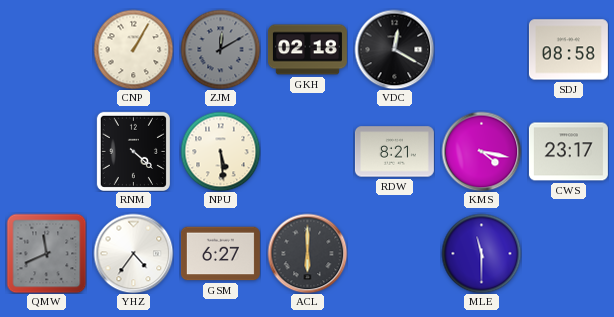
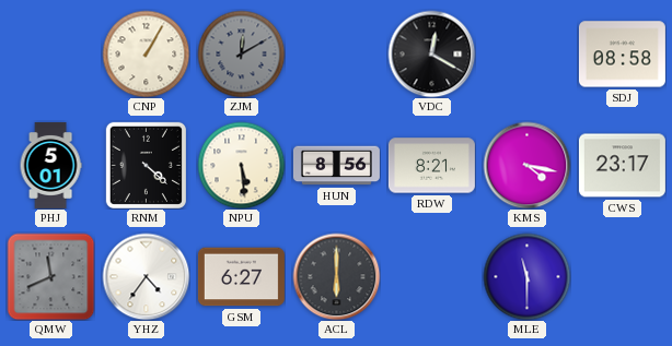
GKH: 02:18 -> none (307, 50)
PHJ: none -> 5:01 (50, 165)
HUN: none -> 8:56 (336, 166)
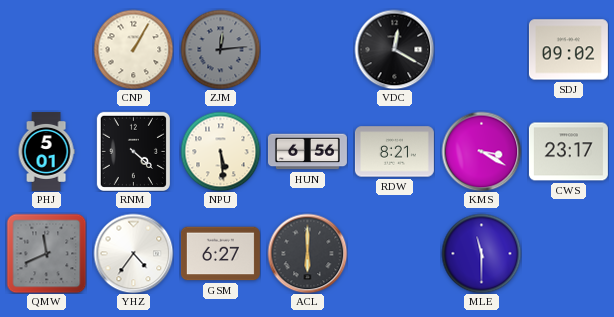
ZJM: 12:10 -> 12:14 (220, 49)
SDJ: 08:58 -> 09:02 (568, 50)
HUN: 8:56 -> 6:56 (307, 152)
KMS: 4:17 -> 3:20 (481, 151)
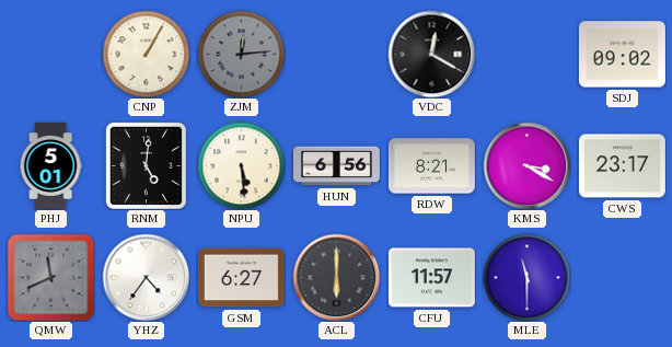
RNM: 4:22 -> 5:01 (146, 165)
CFU: none -> 11:57 (431, 278)
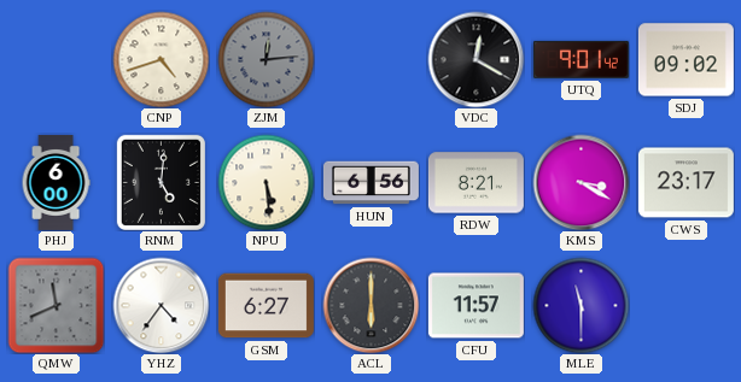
CNP: 1:05 -> 4:42 (161, 59)
UTQ: none -> 9:01 (580, 59)
PHJ: 5:01 -> 6:00 (56, 182)
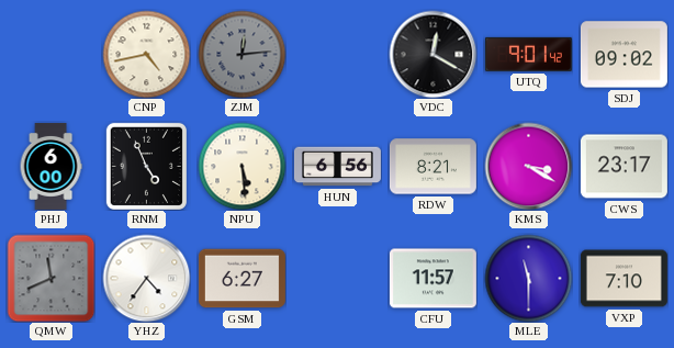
CNP: 4:42 -> 4:43 (146, 54)
RNM: 5:01 -> 4:56 (146, 166)
ACL: 6:00 -> none (370, 305)
VXP: none -> 7:10 (624, 279)
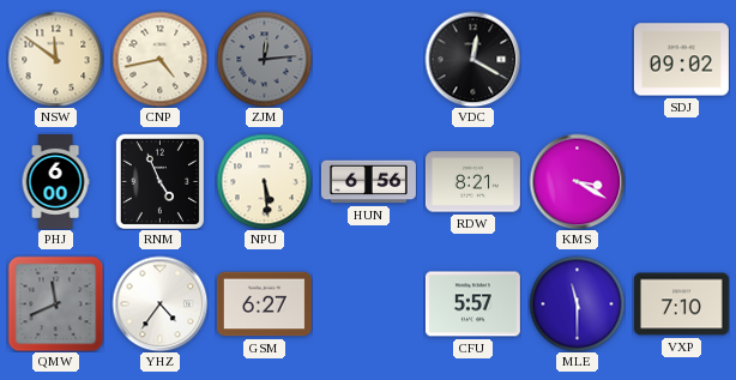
NSW: none -> 11:51 (55, 59)
UTQ: 9:01 -> none (528, 54)
CWS: 23:17 -> none (624, 167)
CFU: 11:57 -> 5:57 (472, 304)
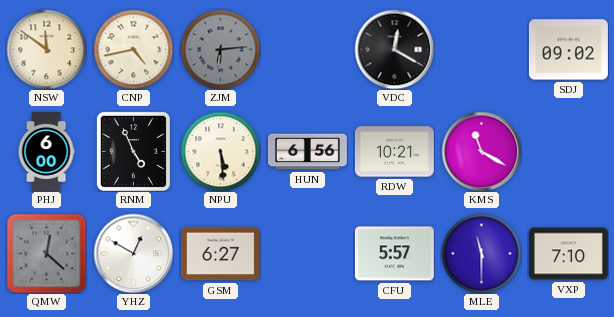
ZJM: 12:14 -> 6:14 (220, 49)
RDW: 8:21 -> 10:21 (394, 152)
KMS: 3:20 -> 11:20 (481, 151)
QMW: 11:41 -> 12:22 (46, 253)
YHZ: 4:36 -> 12:50 (133, 253)
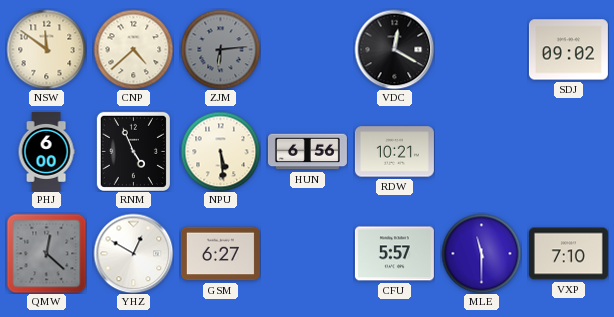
CNP: 4:43 -> 4:38 (133, 49)
KMS: 11:20 -> none (481, 151)
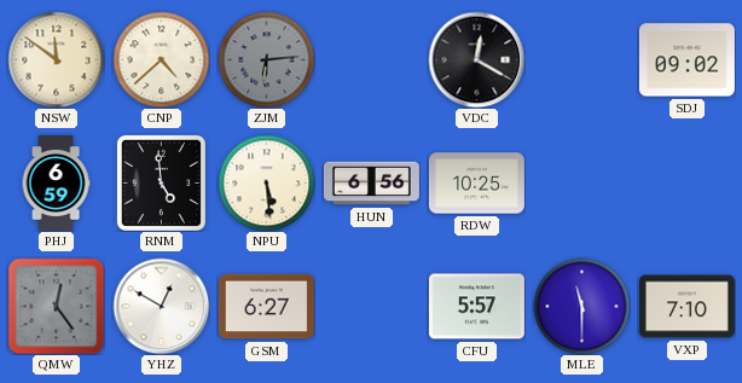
PHJ: 6:00 -> 6:59 (56, 182)
RNM: 4:56 -> 4:59 (161, 182)
RDW: 10:21 -> 10:25 (476, 184)
QMW: 12:22 -> 12:24 (56, 306)
